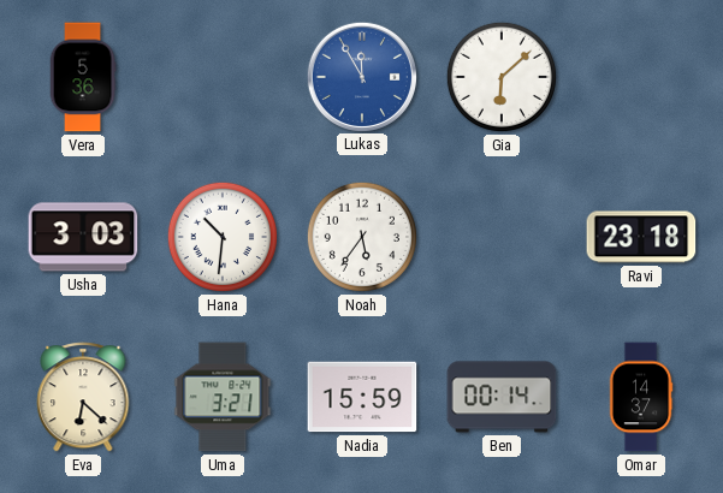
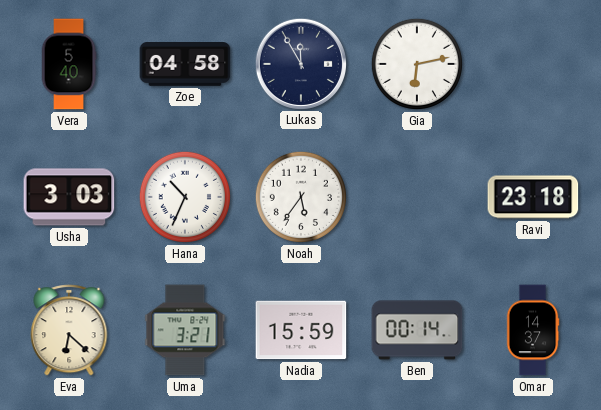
Vera: 5:36 -> 5:40 (69, 64)
Zoe: none -> 04:58 (185, 65)
Lukas dial: blue -> navy (300, 63)
Gia: 6:08 -> 6:13 (417, 64)
Hana: 10:31 -> 10:34 (185, 197)
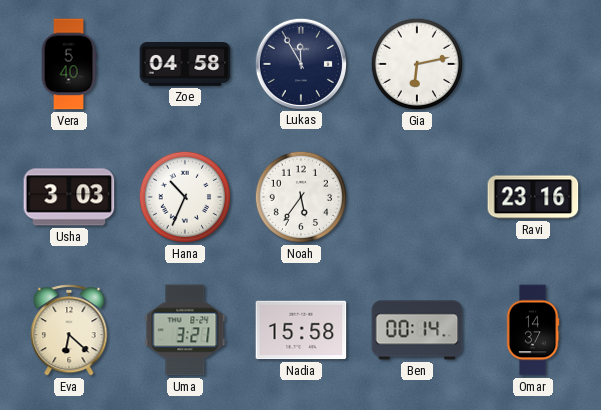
Ravi: 23:18 -> 23:16 (533, 197)
Nadia: 15:59 -> 15:58 (301, 330)
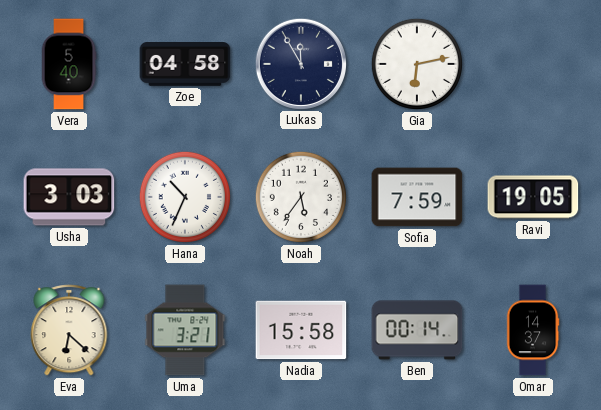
Sofia: none -> 7:59 (417, 197)
Ravi: 23:16 -> 19:05 (533, 197)
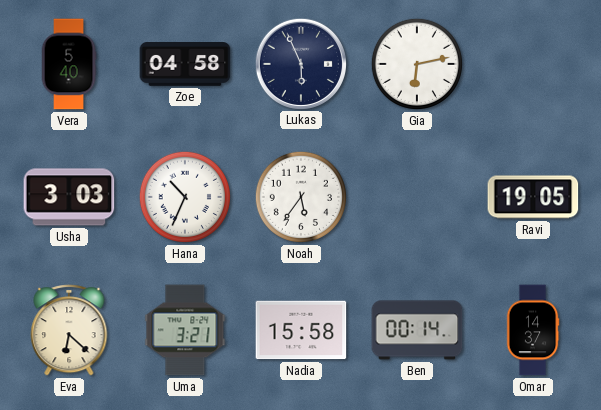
Lukas: 11:55 -> 5:56 (300, 63)
Sofia: 7:59 -> none (417, 197)
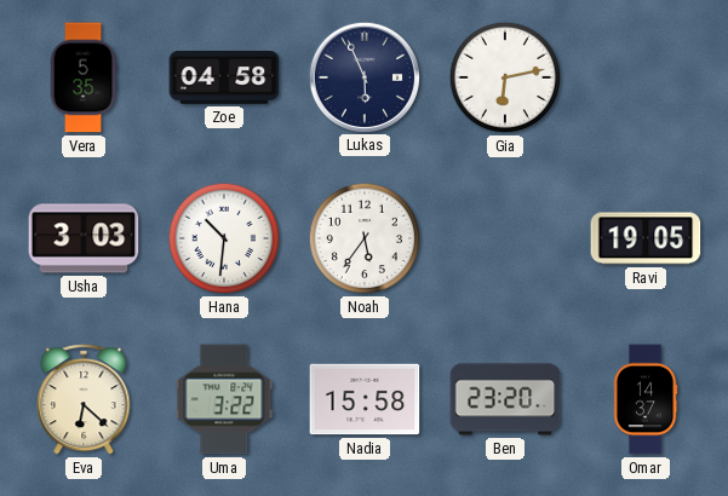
Vera: 5:40 -> 5:35 (84, 77)
Hana: 10:34 -> 10:31 (224, 238)
Uma: 3:21 -> 3:22 (224, 399)
Ben: 00:14 -> 23:20 (505, 399)
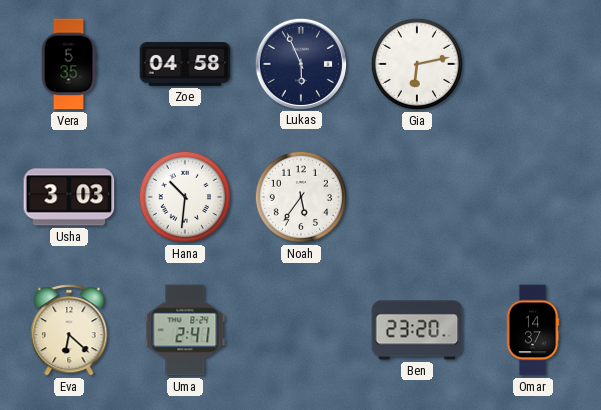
Ravi: 19:05 -> none (646, 238)
Uma: 3:22 -> 2:41 (185, 330)
Nadia: 15:58 -> none (365, 399)
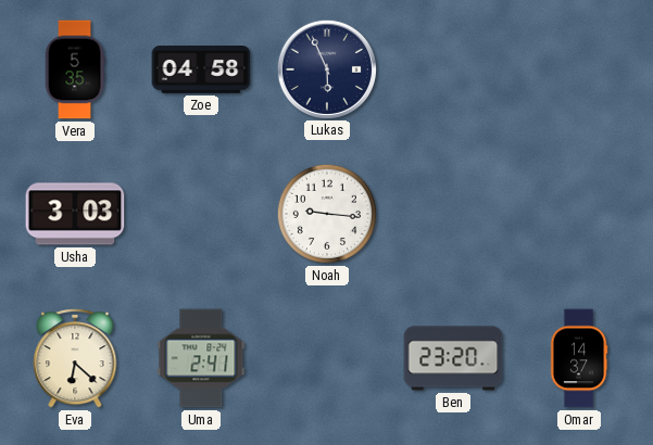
Gia: 6:13 -> none (417, 64)
Hana: 10:31 -> none (185, 197)
Noah: 5:36 -> 9:16 (327, 214)
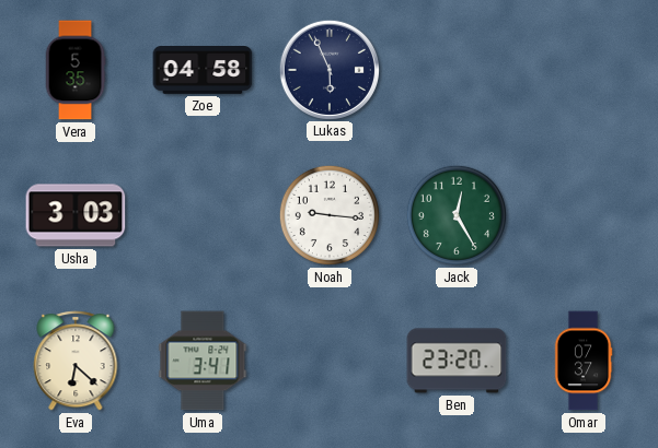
Jack: none -> 12:25 (457, 215)
Uma: 2:41 -> 3:41 (203, 361)
Omar: 14:37 -> 07:37 (584, 361)
